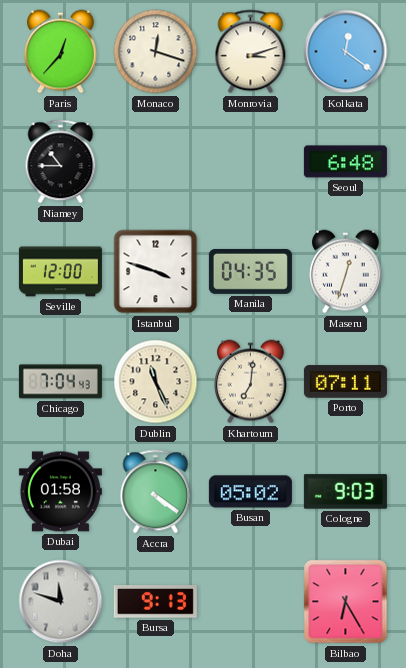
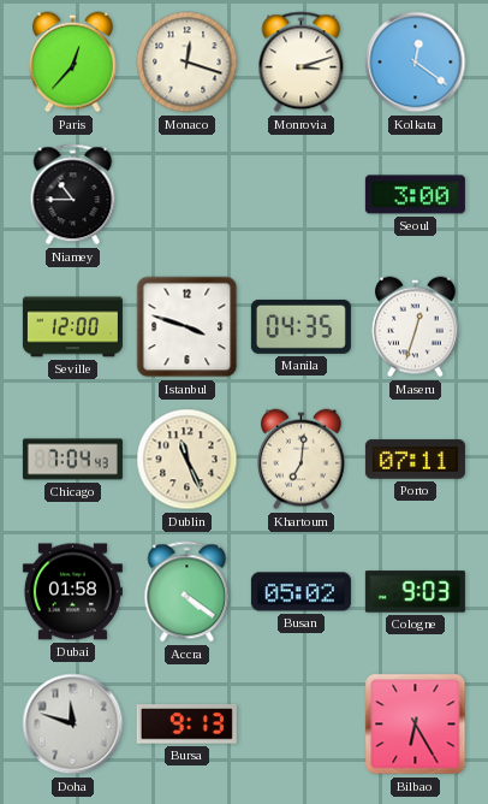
Seoul: 6:48 -> 3:00 (415, 195)
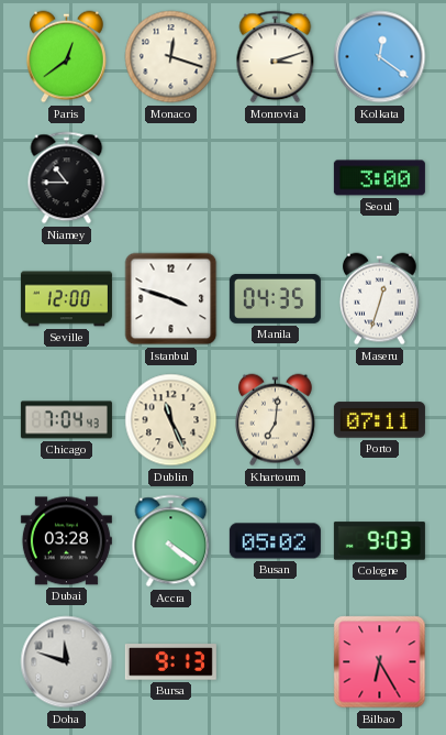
Paris: 12:37 -> 12:39 (67, 57)
Dubai: 01:58 -> 03:28 (66, 541)
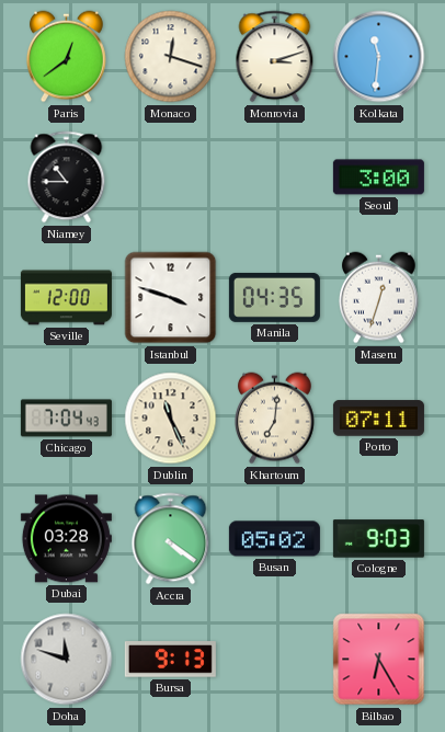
Kolkata: 12:21 -> 11:31 (379, 57)
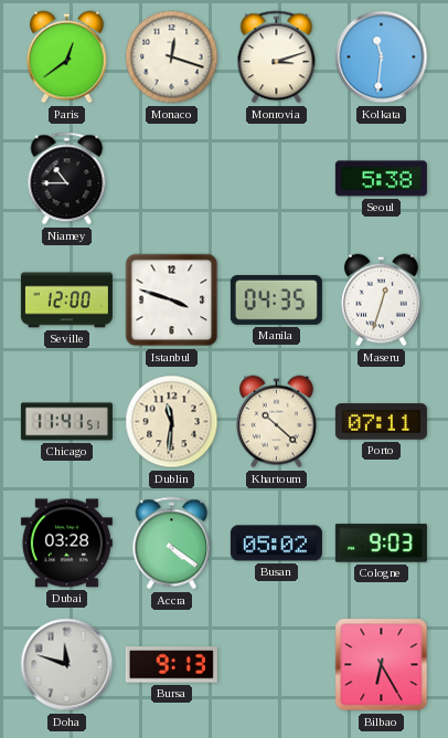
Seoul: 3:00 -> 5:38 (381, 179)
Chicago: 7:04 -> 11:41 (66, 422)
Dublin: 11:26 -> 11:31 (172, 422)
Khartoum: 7:01 -> 10:22 (277, 422)
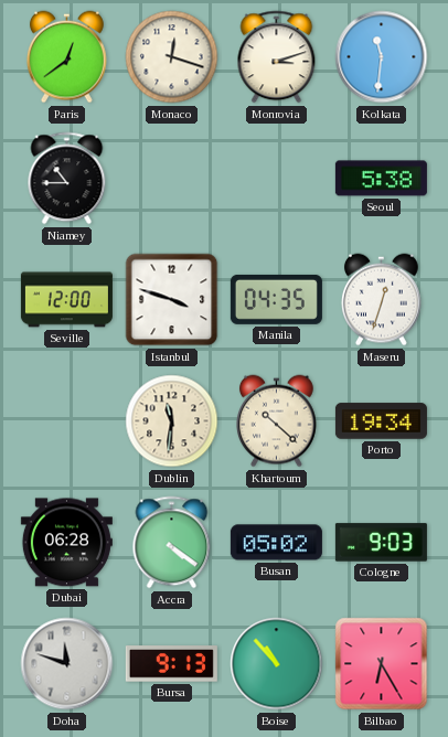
Chicago: 11:41 -> none (66, 422)
Porto: 07:11 -> 19:34 (381, 421)
Dubai: 03:28 -> 06:28 (66, 543)
Boise: none -> 10:53 (277, 664)
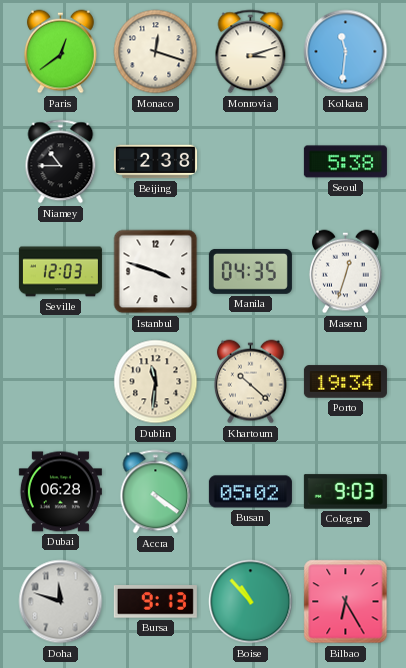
Beijing: none -> 2:38 (155, 162)
Seville: 12:00 -> 12:03 (60, 272)
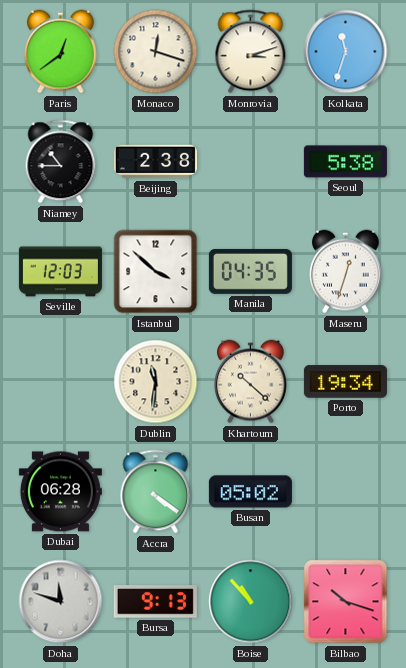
Kolkata: 11:31 -> 11:33 (346, 52)
Istanbul: 3:48 -> 3:52 (156, 272)
Cologne: 9:03 -> none (345, 492)
Bilbao: 6:25 -> 10:18 (346, 602)
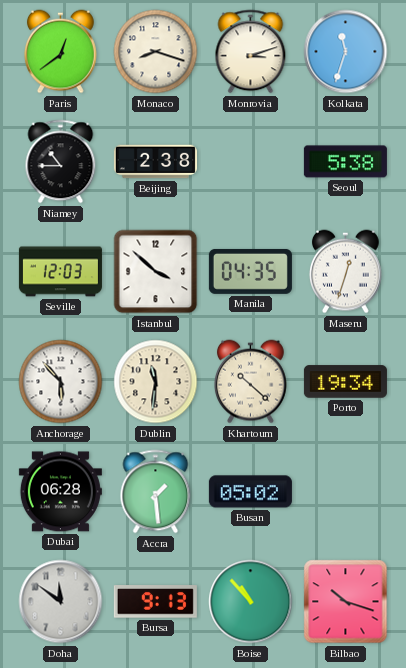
Monaco: 12:18 -> 8:18 (156, 52)
Anchorage: none -> 5:53 (61, 382)
Accra: 4:21 -> 1:29 (156, 492)
Doha: 11:48 -> 11:51 (61, 602)
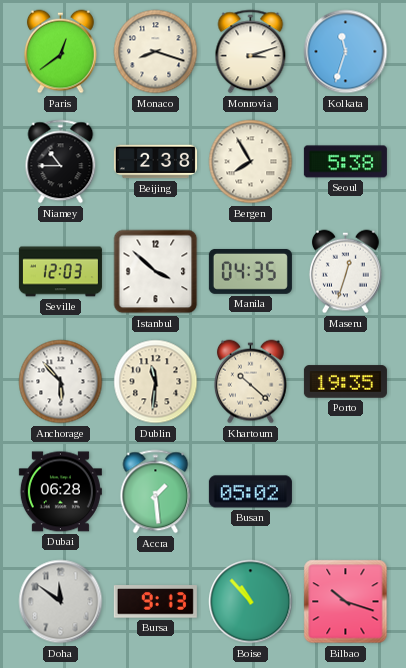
Bergen: none -> 7:55 (251, 162)
Porto: 19:34 -> 19:35 (345, 382)
